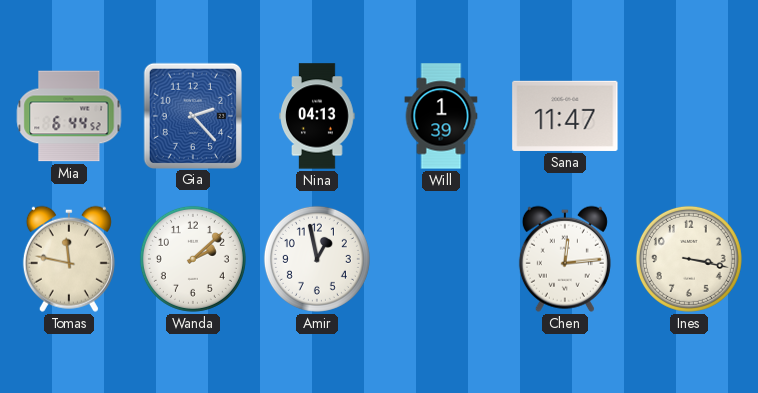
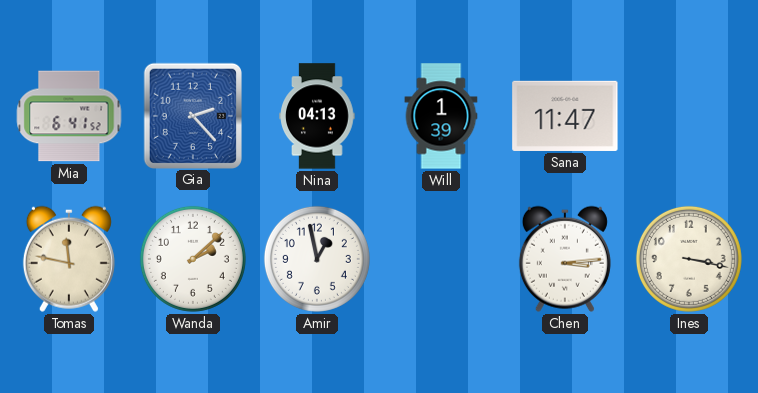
Mia: 6:44 -> 6:41 (69, 116)
Chen: 12:14 -> 3:14 (565, 259)
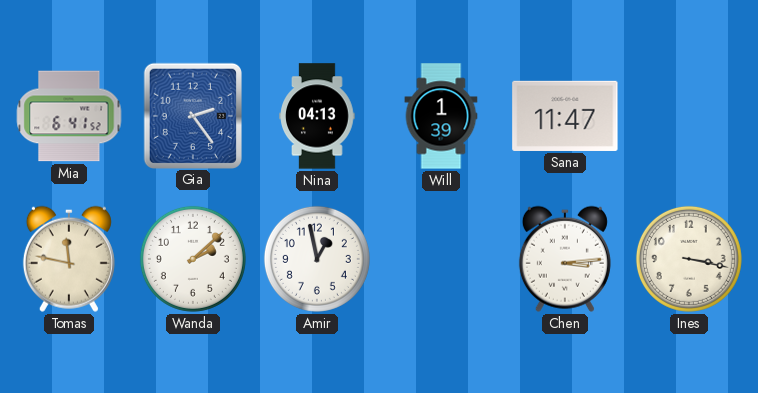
Gia: 2:23 -> 2:24 (193, 115)
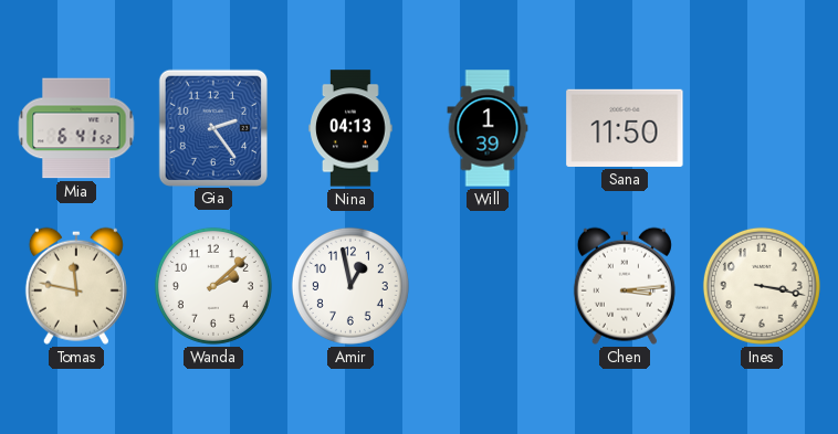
Sana: 11:47 -> 11:50 (625, 128)
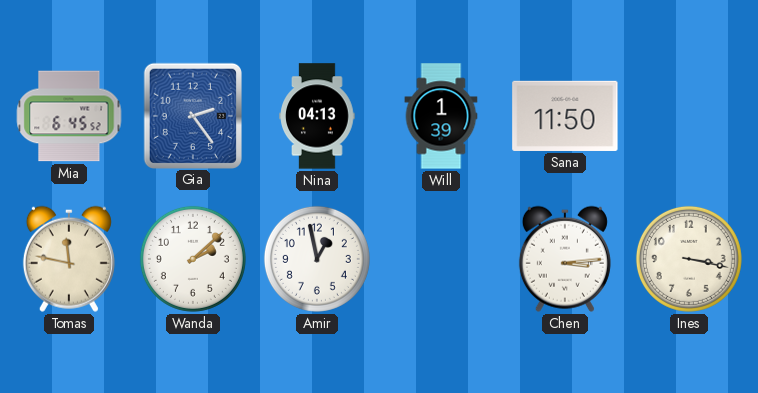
Mia: 6:41 -> 6:45 (69, 116)
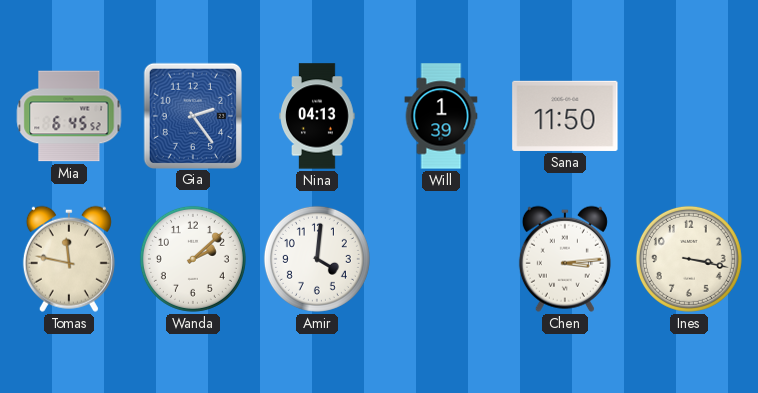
Amir: 12:58 -> 4:01 (317, 259)
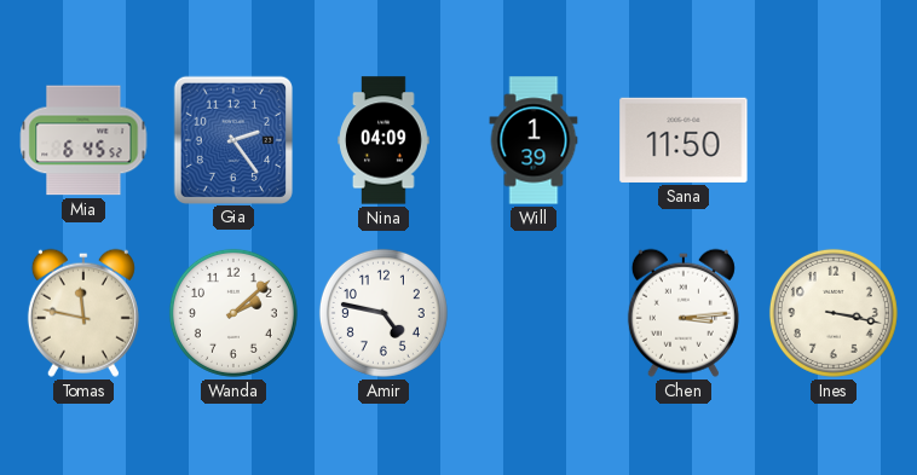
Nina: 04:13 -> 04:09 (383, 140)
Amir: 4:01 -> 4:47 (383, 313)
